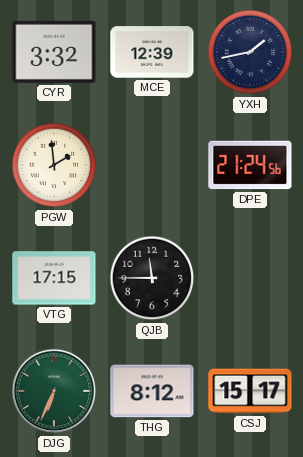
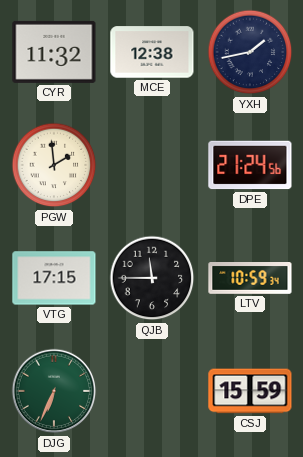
CYR: 3:32 -> 11:32 (54, 52)
MCE: 12:39 -> 12:38 (152, 52)
LTV: none -> 10:59 (250, 278)
THG: 8:12 -> none (152, 391)
CSJ: 15:17 -> 15:59 (250, 391)
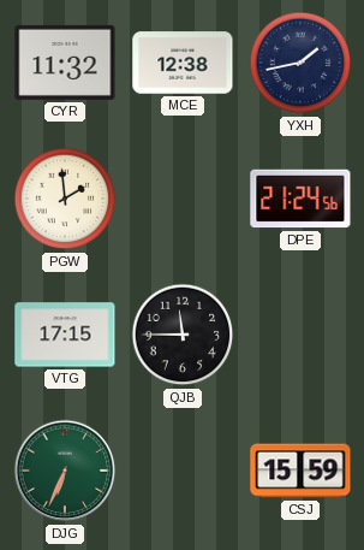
LTV: 10:59 -> none (250, 278)
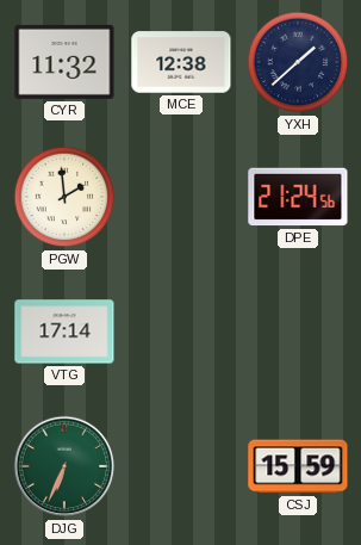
YXH: 1:43 -> 1:38 (298, 62)
VTG: 17:15 -> 17:14 (64, 332)
QJB: 11:45 -> none (183, 335)
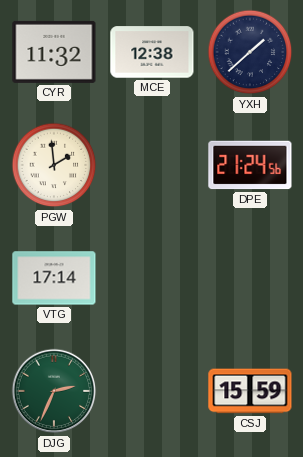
DJG: 6:34 -> 2:34 (54, 391)
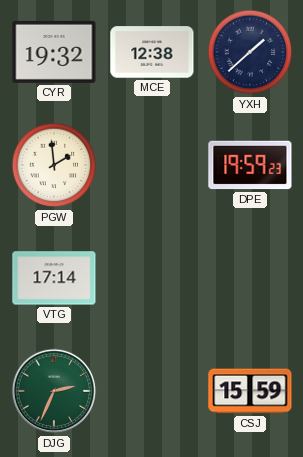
CYR: 11:32 -> 19:32 (54, 52)
DPE: 21:24 -> 19:59 (250, 165)
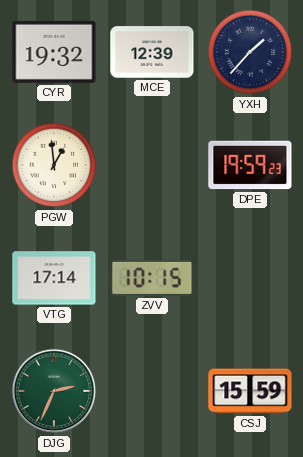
MCE: 12:38 -> 12:39 (152, 52)
YXH: 1:38 -> 1:37 (250, 52)
PGW: 1:59 -> 12:59 (54, 165)
ZVV: none -> 10:15 (152, 278)
